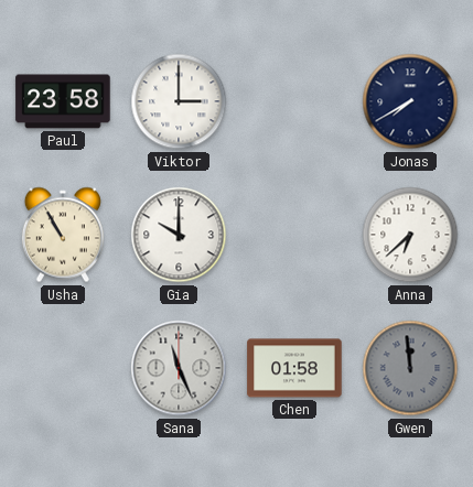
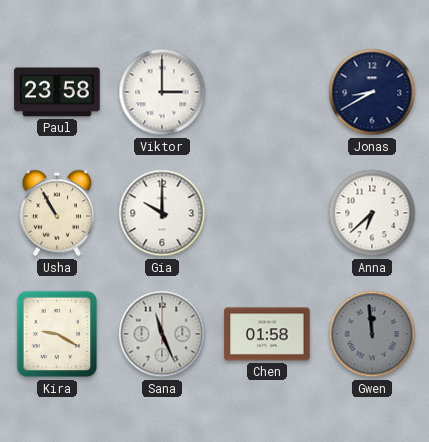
Jonas: 7:40 -> 8:40 (372, 92)
Kira: none -> 9:20 (57, 334)
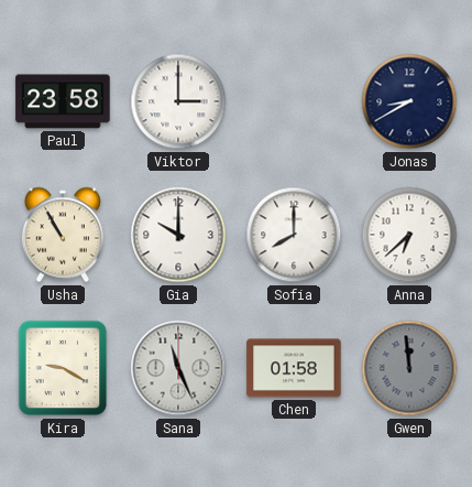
Sofia: none -> 8:00 (294, 235)
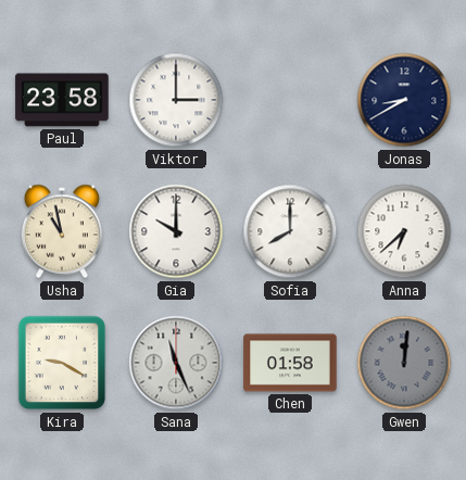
Usha: 10:55 -> 10:58 (62, 231)
Gwen: 11:59 -> 12:01 (404, 363)
